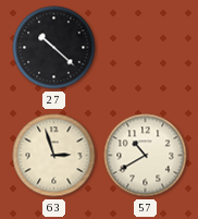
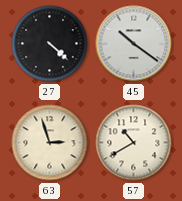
27: 10:22 -> 4:22 (50, 44)
45: none -> 10:21 (134, 44)
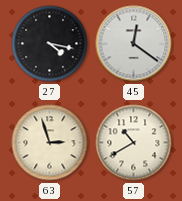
27: 4:22 -> 4:17 (50, 44)
45: 10:21 -> 12:21 (134, 44)
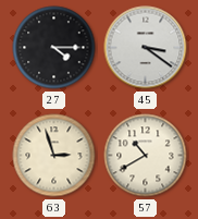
27: 4:17 -> 4:15 (54, 48)
45: 12:21 -> 3:21 (146, 48)
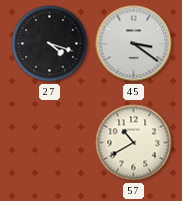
27: 4:15 -> 4:18 (50, 44)
63: 2:57 -> none (54, 156)
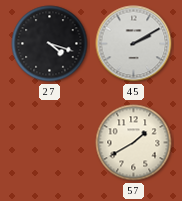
45: 3:21 -> 2:10 (134, 44)
57: 10:40 -> 1:40 (134, 143)
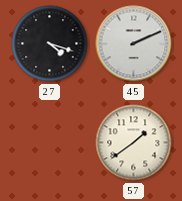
45: 2:10 -> 2:11 (134, 44)
57: 1:40 -> 1:39 (134, 143)
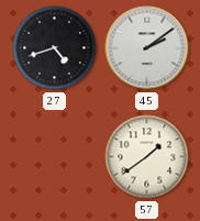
27: 4:18 -> 4:42 (55, 48)
45: 2:11 -> 2:09 (147, 48)
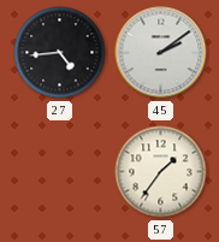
27: 4:42 -> 4:44 (60, 53)
57: 1:39 -> 1:36 (161, 172)
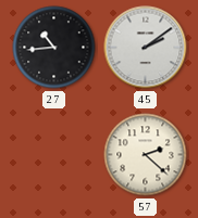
27: 4:44 -> 10:44 (54, 48)
57: 1:36 -> 2:22 (146, 155)
